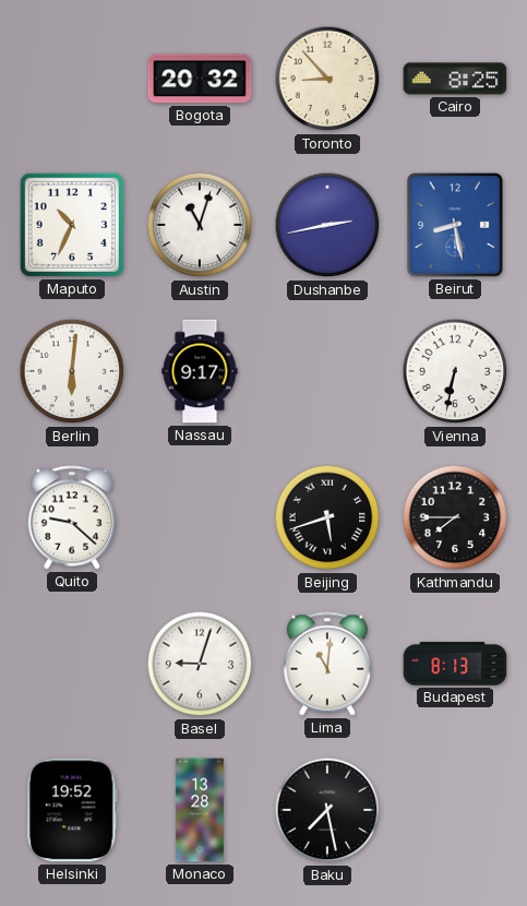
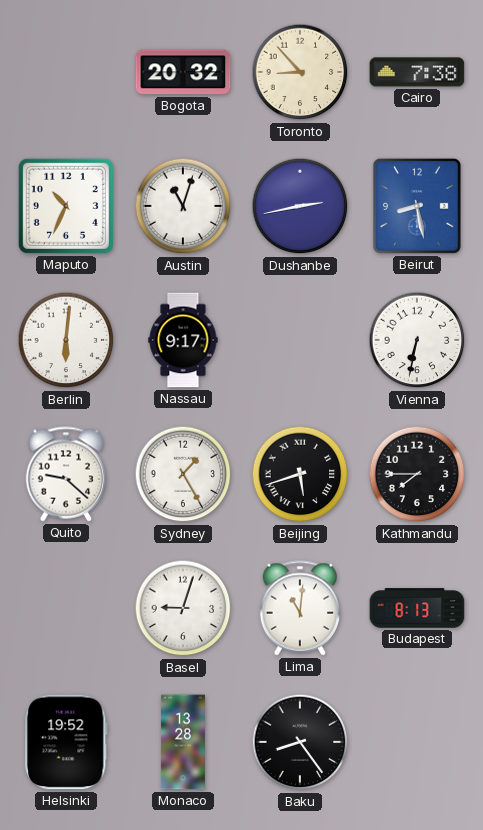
Cairo: 8:25 -> 7:38 (417, 72)
Sydney: none -> 1:25 (183, 474)
Baku: 7:28 -> 8:24 (300, 742)
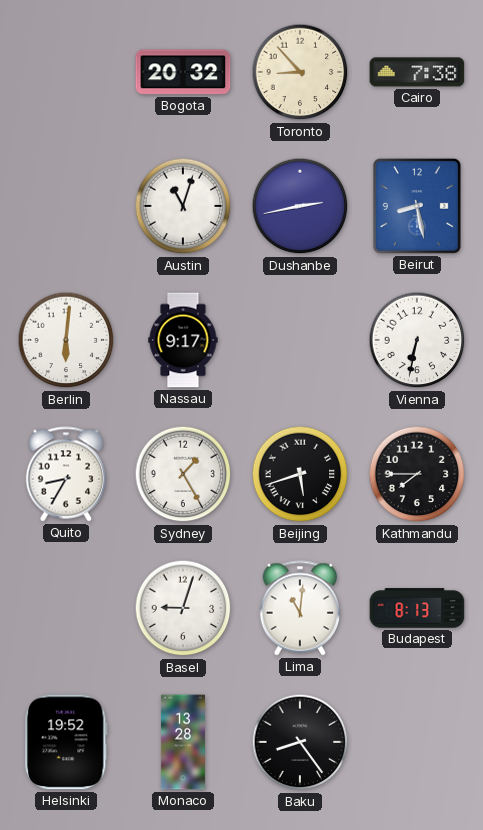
Maputo: 10:34 -> none (66, 206)
Quito: 9:22 -> 8:35 (66, 474)
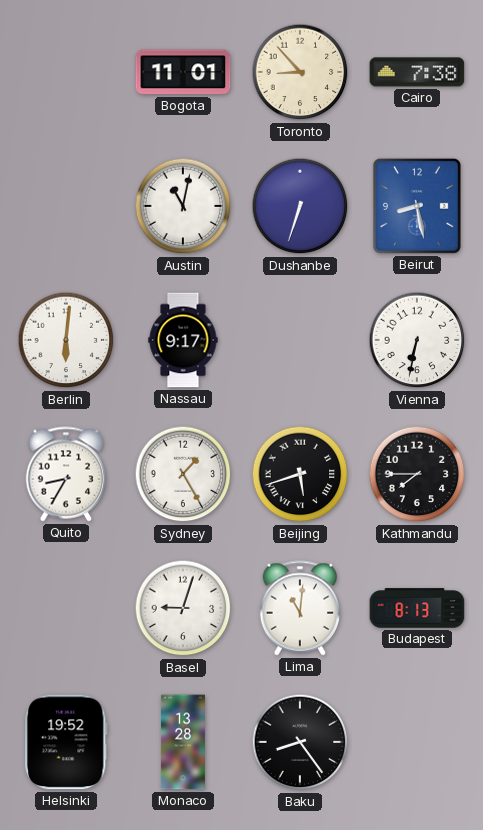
Bogota: 20:32 -> 11:01 (183, 72)
Austin: 11:03 -> 11:02 (183, 206)
Dushanbe: 2:43 -> 6:33 (300, 206)
